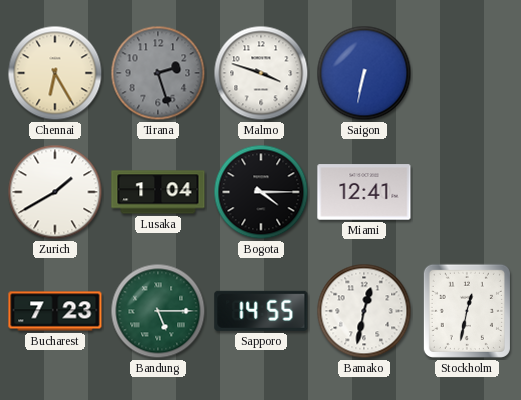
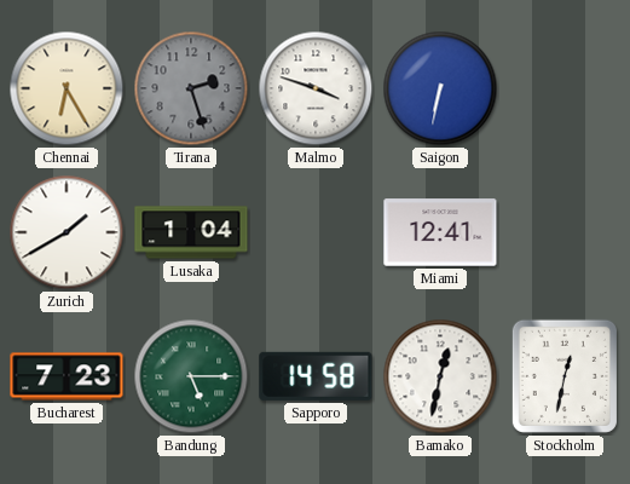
Bogota: 4:15 -> none (261, 192)
Sapporo: 14:55 -> 14:58 (316, 376)
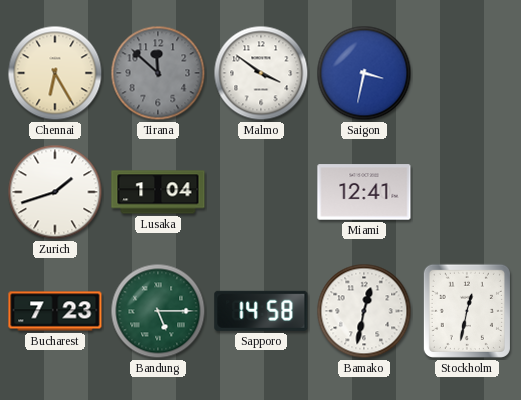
Tirana: 2:27 -> 11:52 (158, 73)
Malmo: 3:48 -> 3:51 (261, 73)
Saigon: 6:32 -> 3:32 (364, 73)
Zurich: 1:40 -> 1:42 (55, 192)
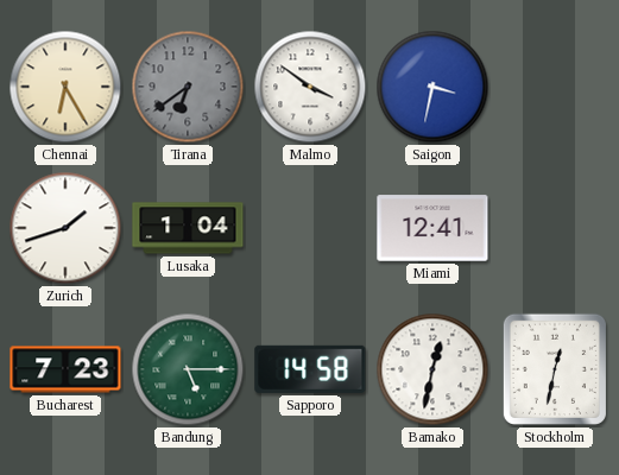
Tirana: 11:52 -> 6:39 (188, 87)
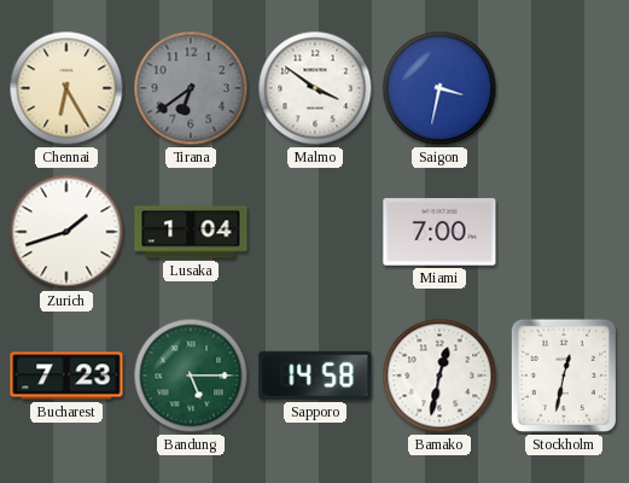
Miami: 12:41 -> 7:00 (439, 232)
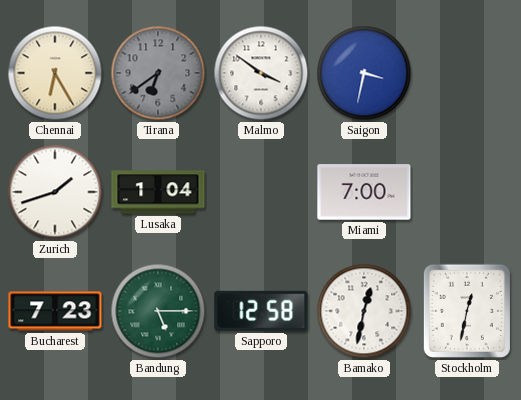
Sapporo: 14:58 -> 12:58 (261, 311)
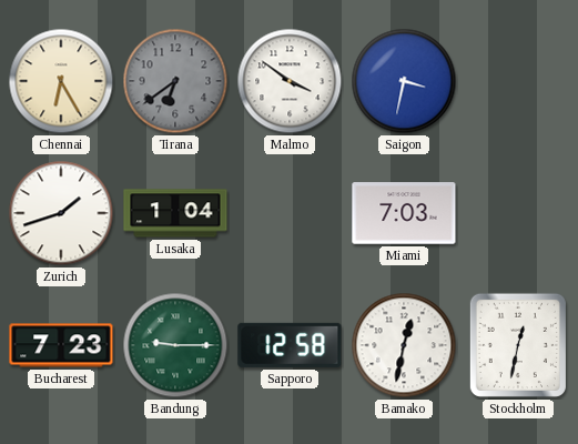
Miami: 7:00 -> 7:03 (404, 213)
Bandung: 5:15 -> 9:15 (175, 345)
